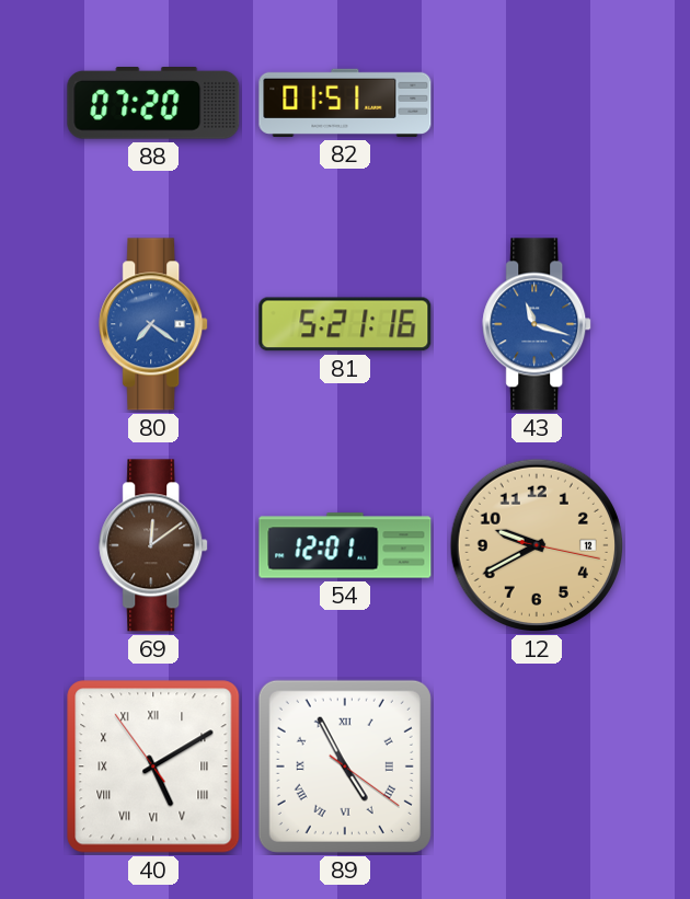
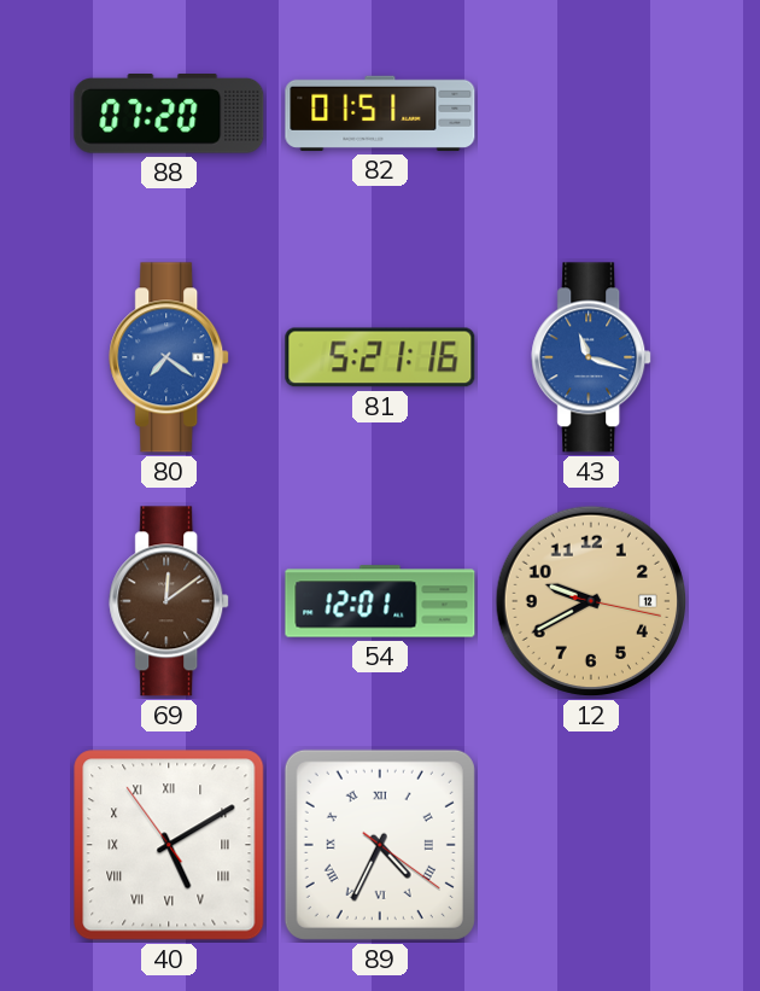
89: 4:55 -> 4:34 (380, 845)
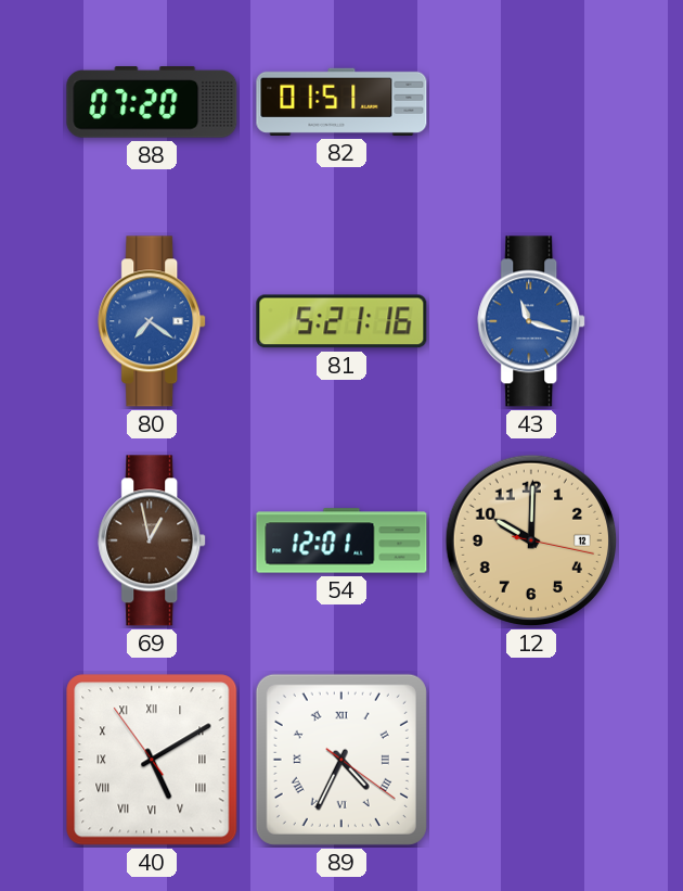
69: 12:09 -> 12:58 (153, 540)
12: 9:40 -> 10:00 (531, 540)
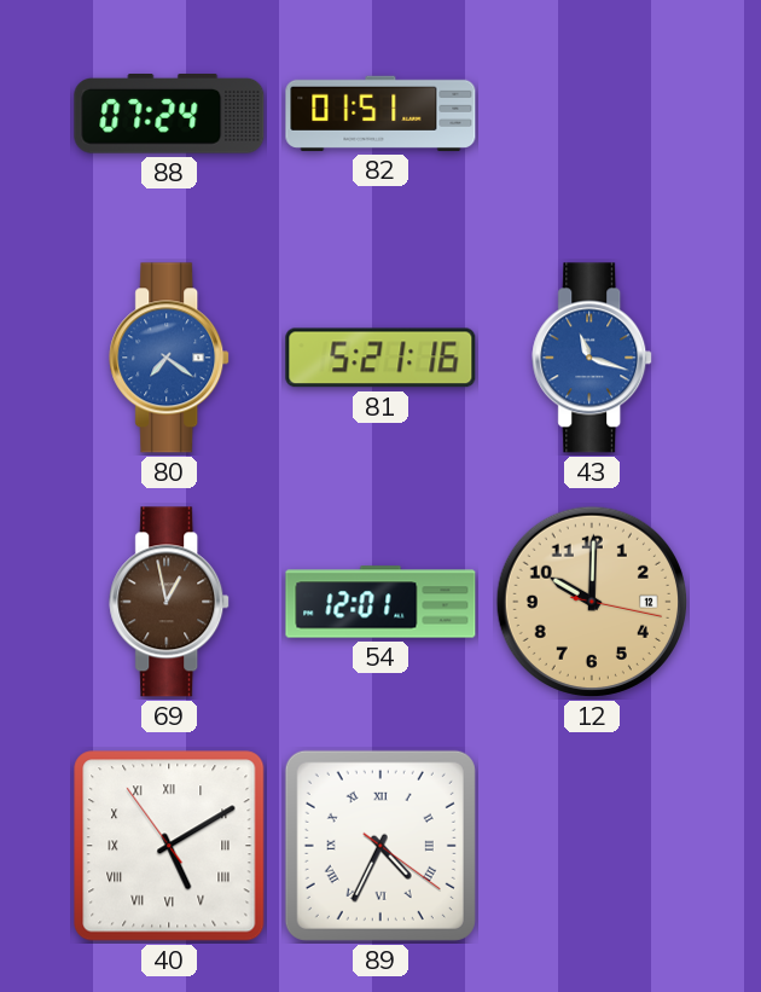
88: 07:20 -> 07:24 (169, 115)
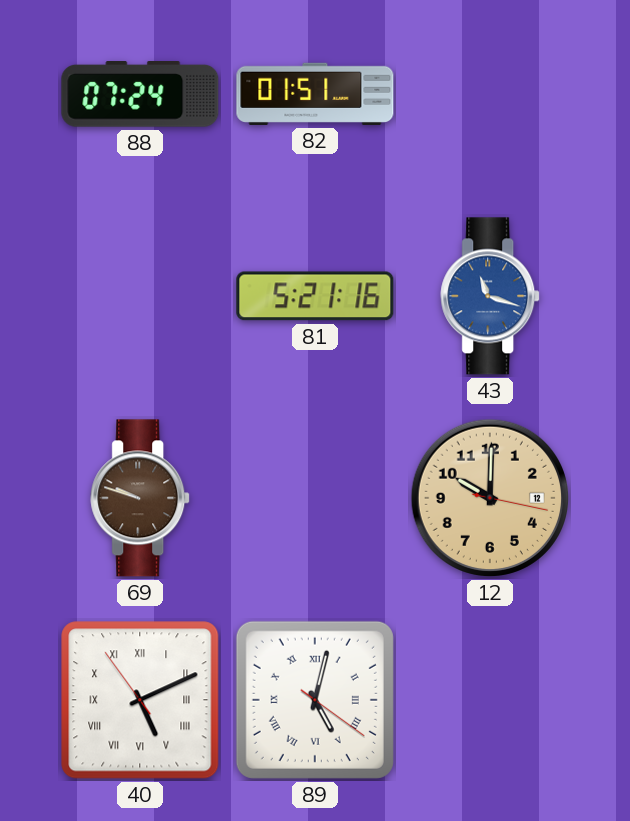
80: 7:21 -> none (170, 358)
69: 12:58 -> 9:48 (141, 498)
54: 12:01 -> none (380, 602)
40: 5:09 -> 5:10 (140, 700)
89: 4:34 -> 5:02 (315, 700)
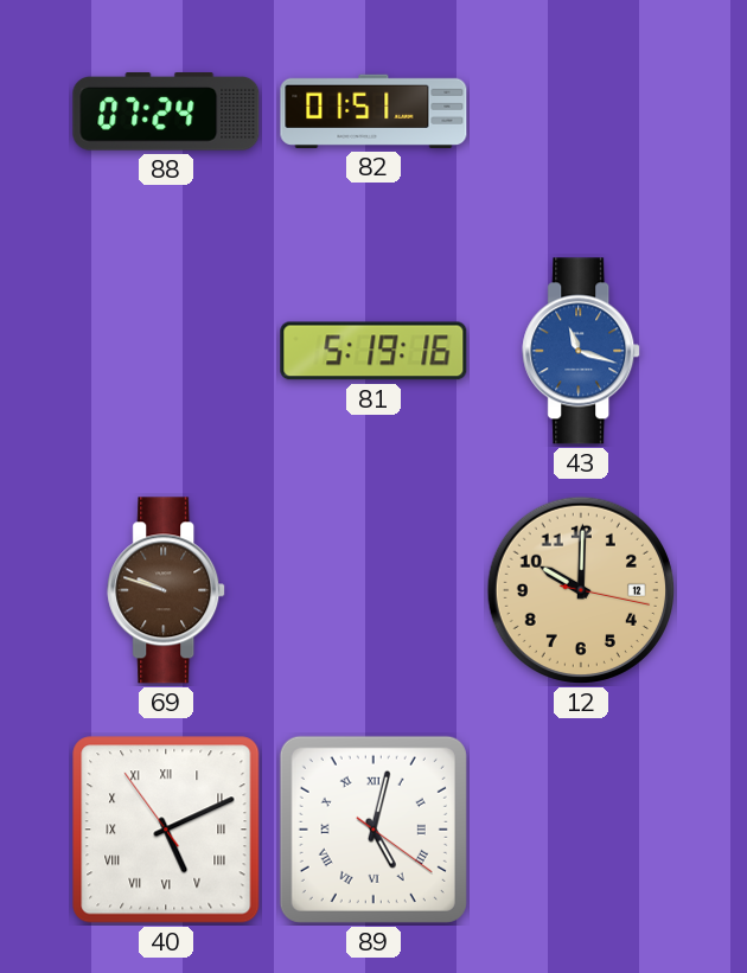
81: 5:21 -> 5:19 (373, 351)
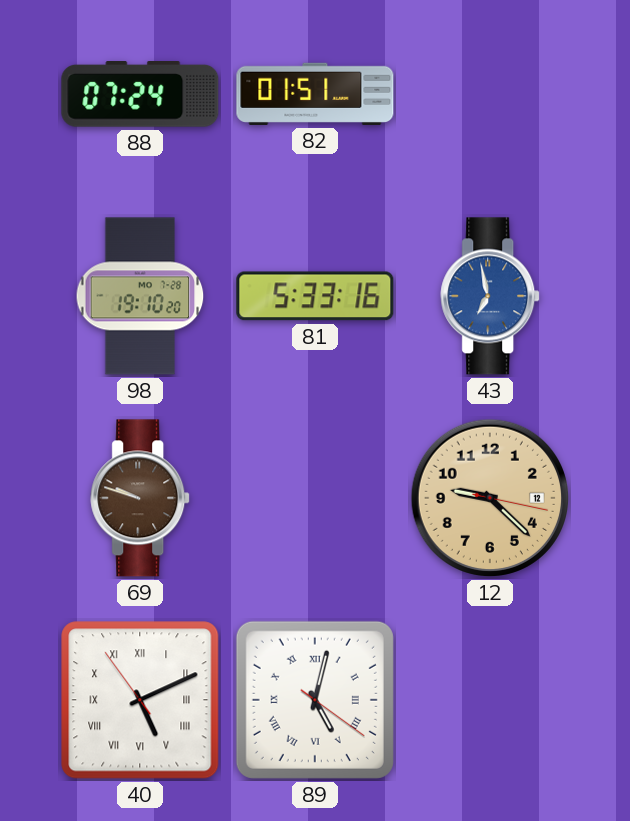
98: none -> 19:10 (140, 296)
81: 5:19 -> 5:33 (315, 296)
43: 11:18 -> 6:58 (491, 296)
12: 10:00 -> 9:22 (490, 498)
